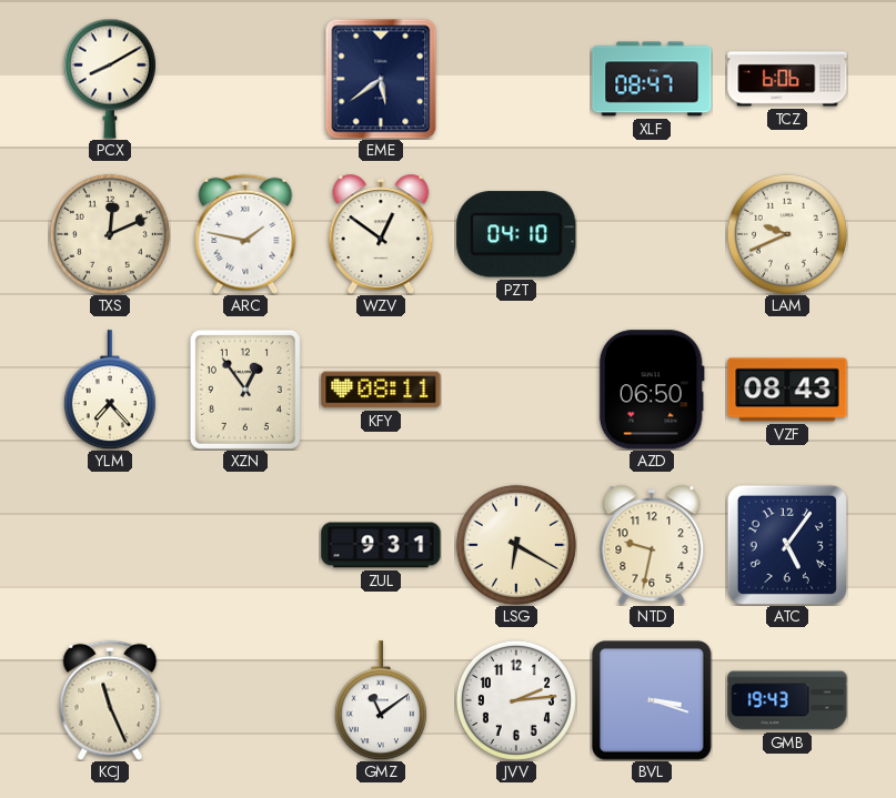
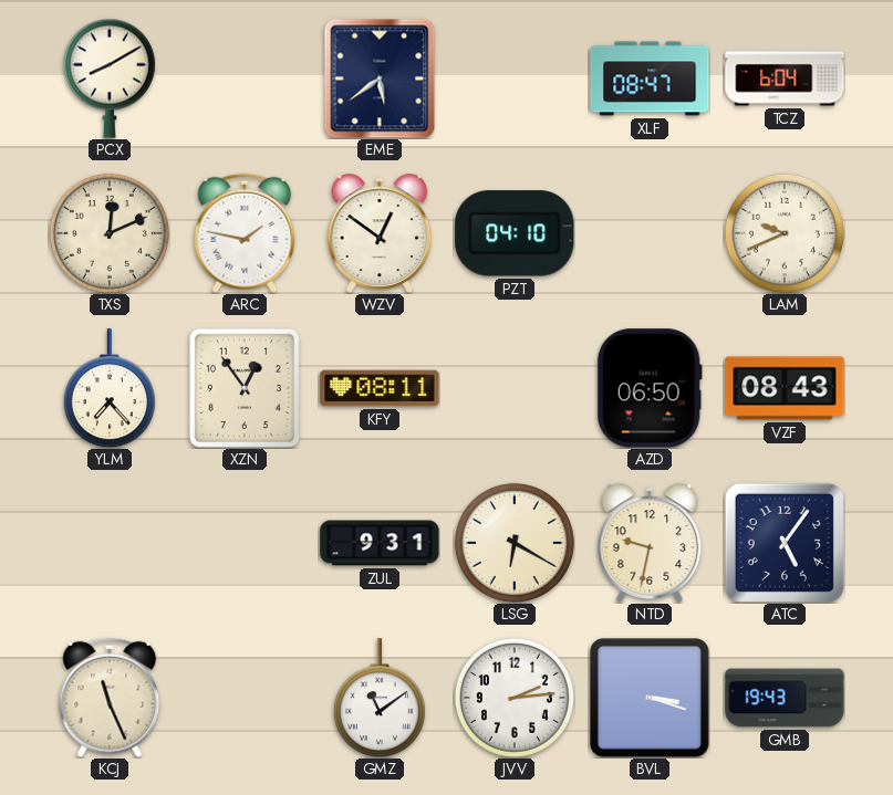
TCZ: 6:06 -> 6:04 (785, 79)
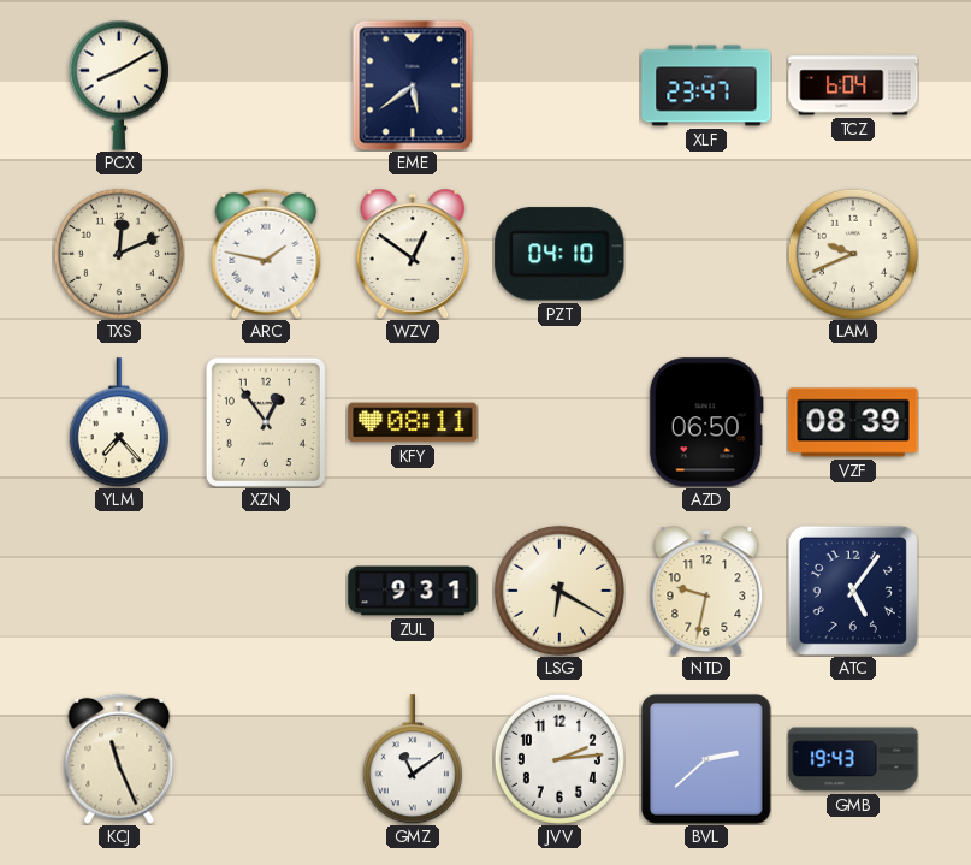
XLF: 08:47 -> 23:47 (706, 85)
VZF: 08:43 -> 08:39 (853, 422)
BVL: 3:18 -> 2:38 (707, 760)
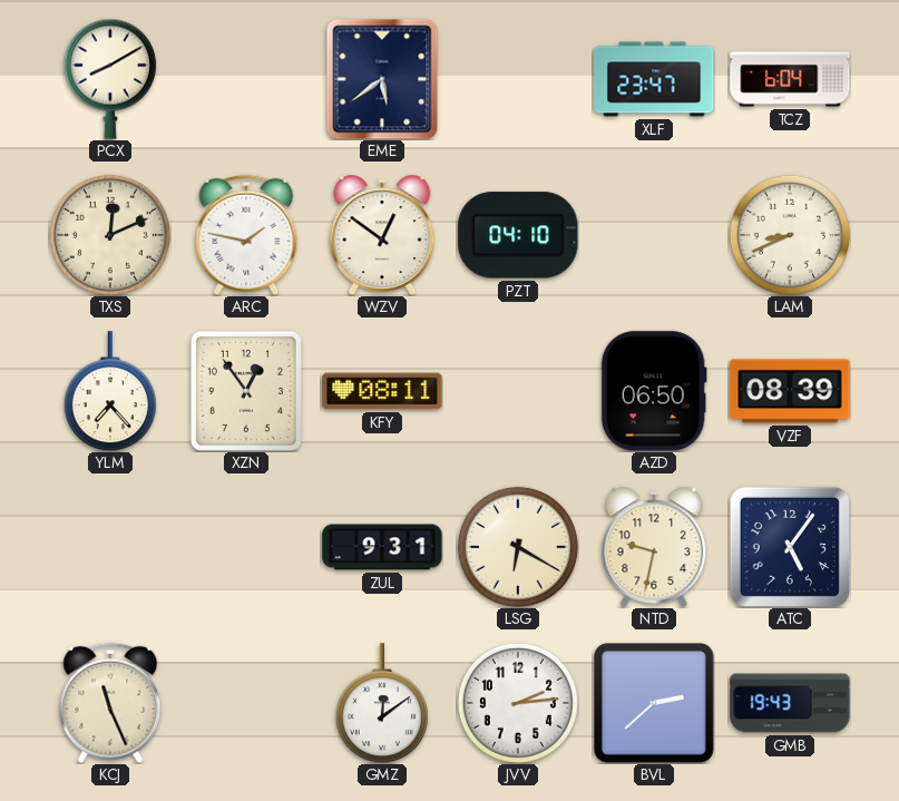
LAM: 9:41 -> 8:41 (790, 235)
GMZ: 11:09 -> 12:09 (382, 703)
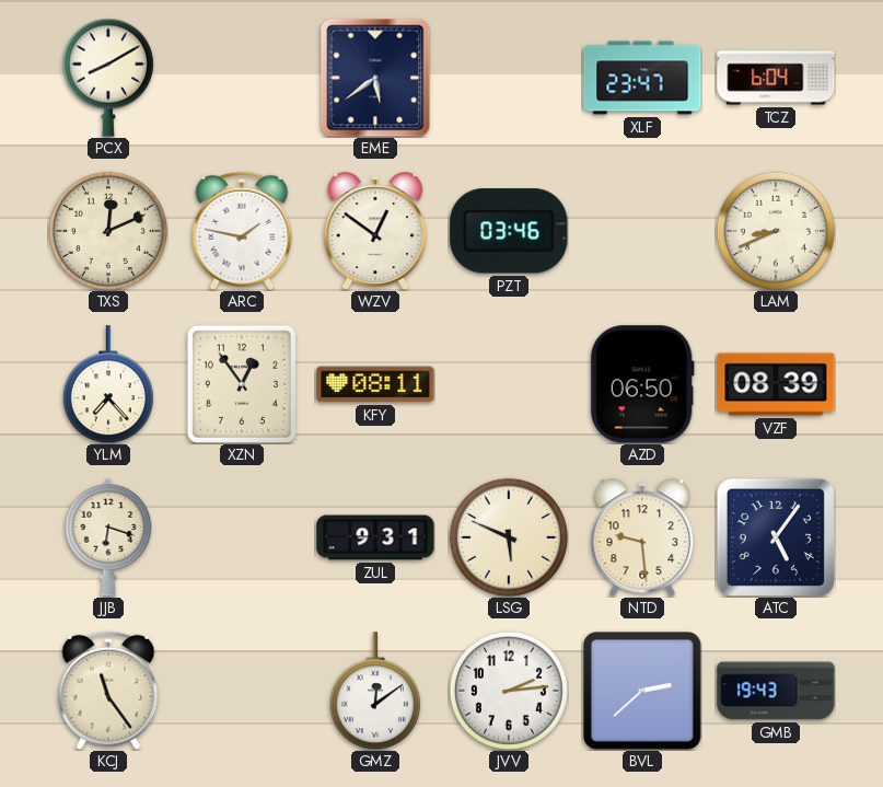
PZT: 04:10 -> 03:46 (509, 231)
JJB: none -> 6:18 (108, 537)
LSG: 6:20 -> 5:49 (509, 537)
NTD: 9:32 -> 9:29 (642, 537)
KCJ: 11:26 -> 11:24 (108, 691)
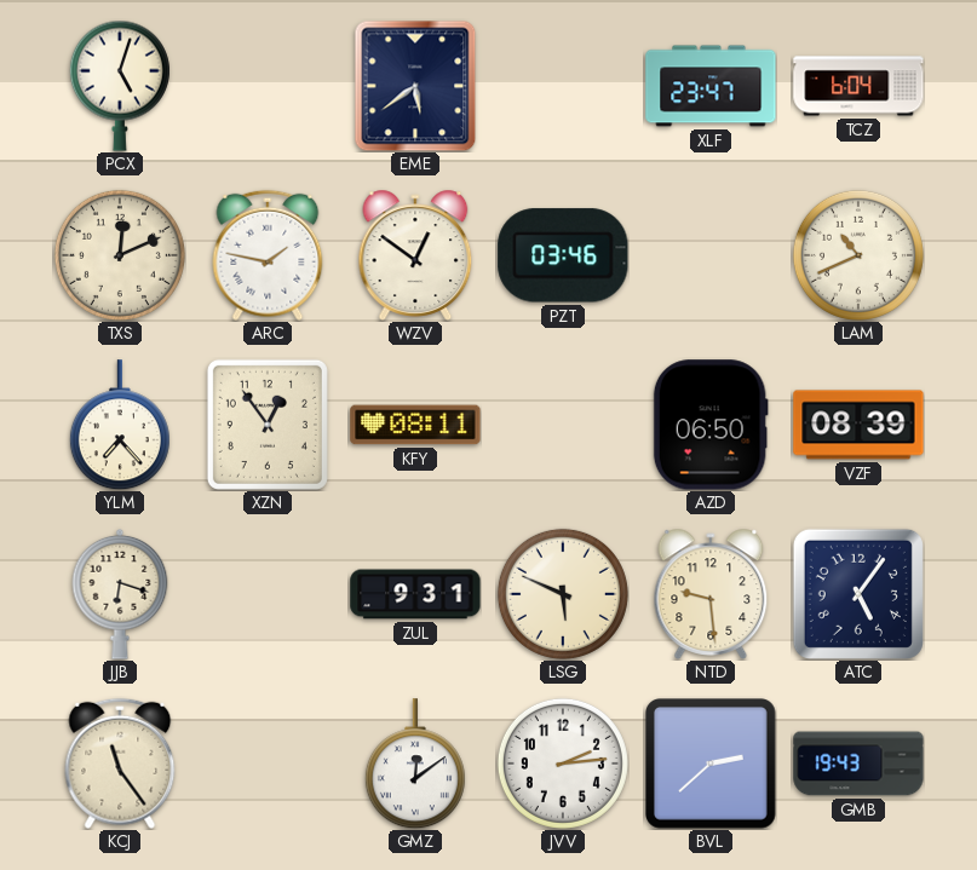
PCX: 8:10 -> 5:03 (120, 86)
LAM: 8:41 -> 10:41 (858, 255)
